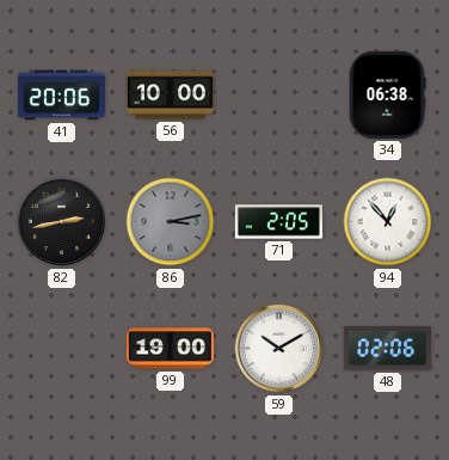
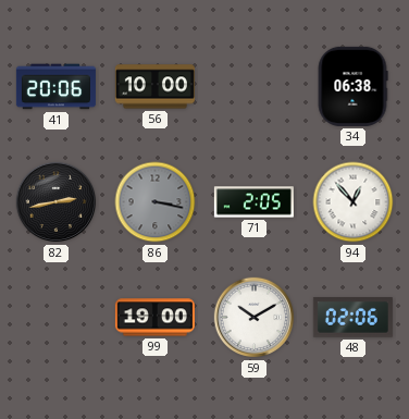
86: 3:13 -> 3:17 (156, 202)
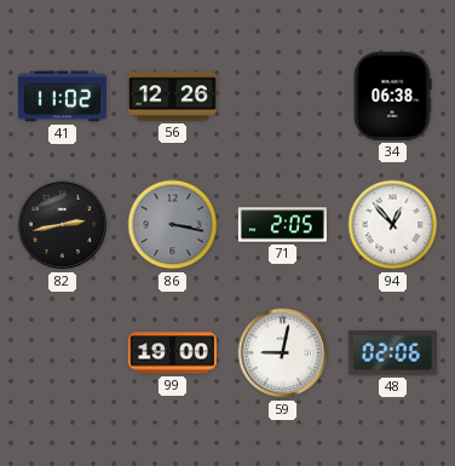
41: 20:06 -> 11:02 (62, 97)
56: 10:00 -> 12:26 (172, 97)
59: 10:10 -> 9:02 (283, 353)
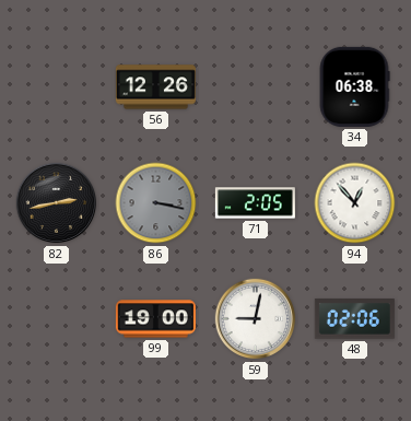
41: 11:02 -> none (62, 97)
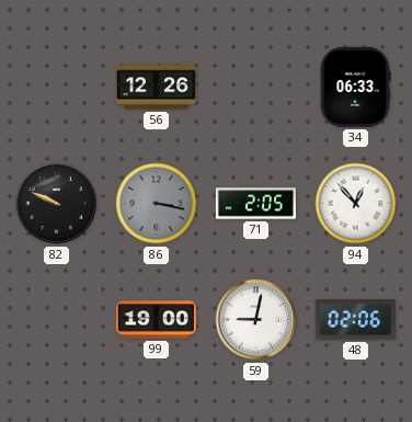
34: 06:38 -> 06:33 (355, 87)
82: 2:43 -> 9:49 (57, 204)
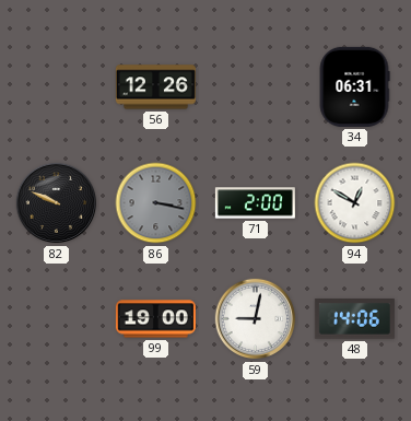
34: 06:33 -> 06:31 (354, 86)
71: 2:05 -> 2:00 (255, 203)
94: 12:53 -> 12:50 (355, 203)
48: 02:06 -> 14:06 (354, 319)
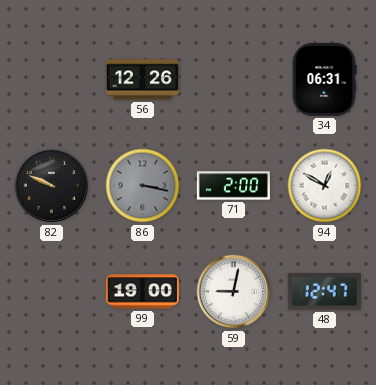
48: 14:06 -> 12:47 (324, 292)
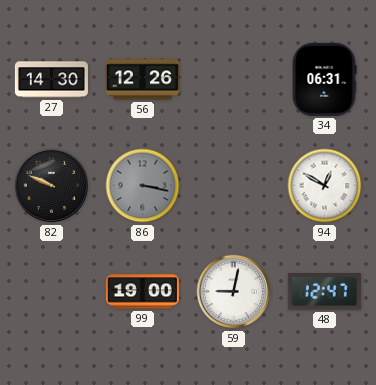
27: none -> 14:30 (51, 80)
71: 2:00 -> none (233, 186)
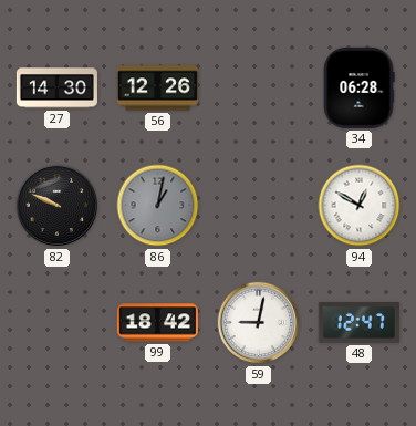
34: 06:31 -> 06:28 (358, 87)
86: 3:17 -> 1:02 (158, 206)
99: 19:00 -> 18:42 (157, 323)
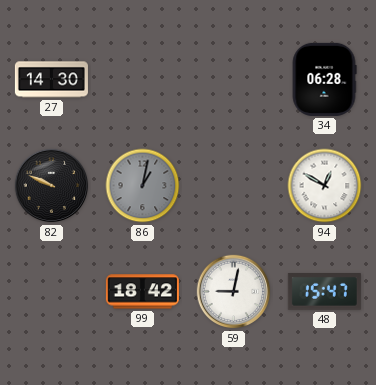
56: 12:26 -> none (157, 89)
48: 12:47 -> 15:47 (324, 292)
